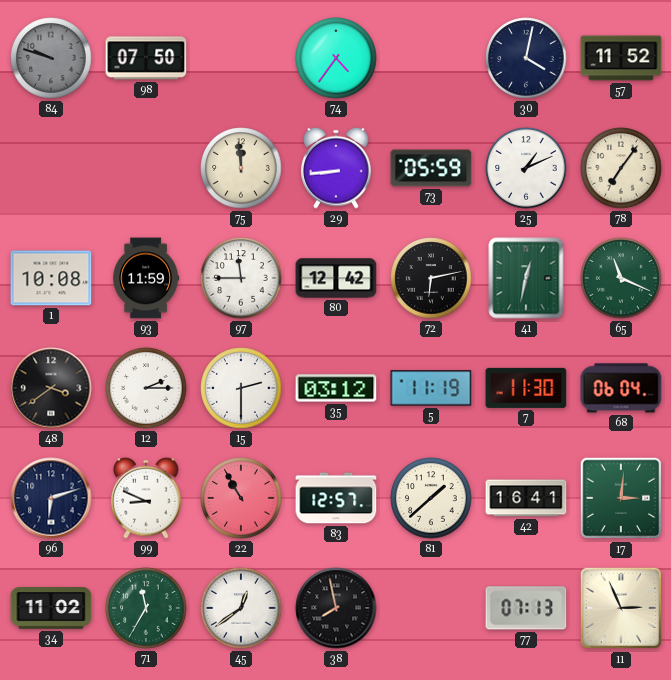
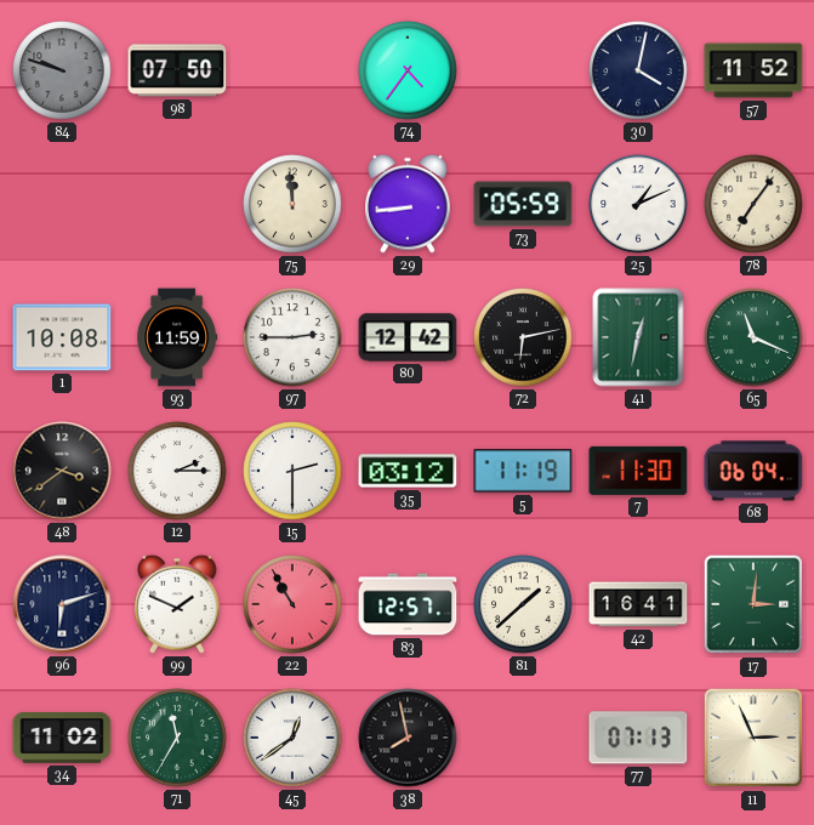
97: 11:45 -> 2:45 (292, 337)
99: 8:49 -> 1:49 (177, 604)
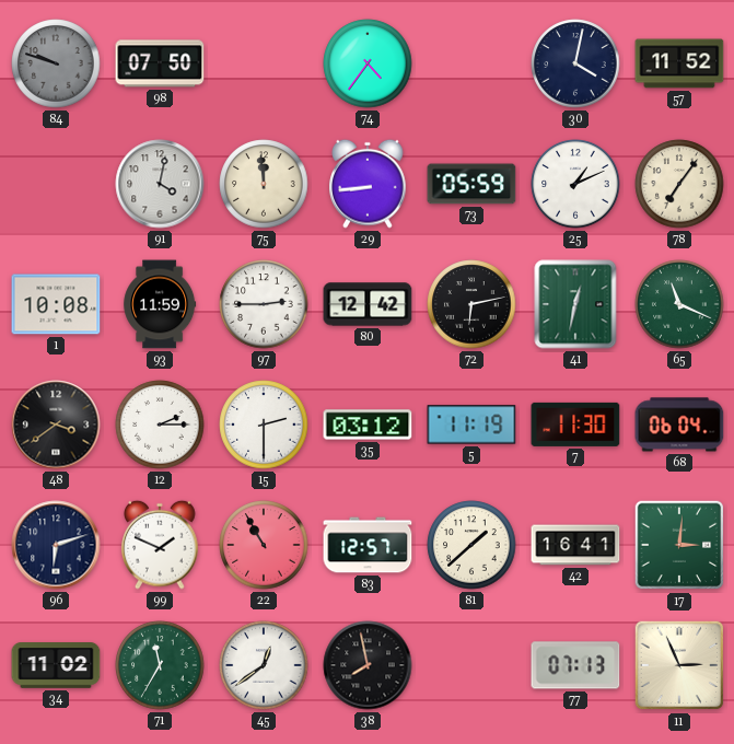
91: none -> 4:02 (160, 184)
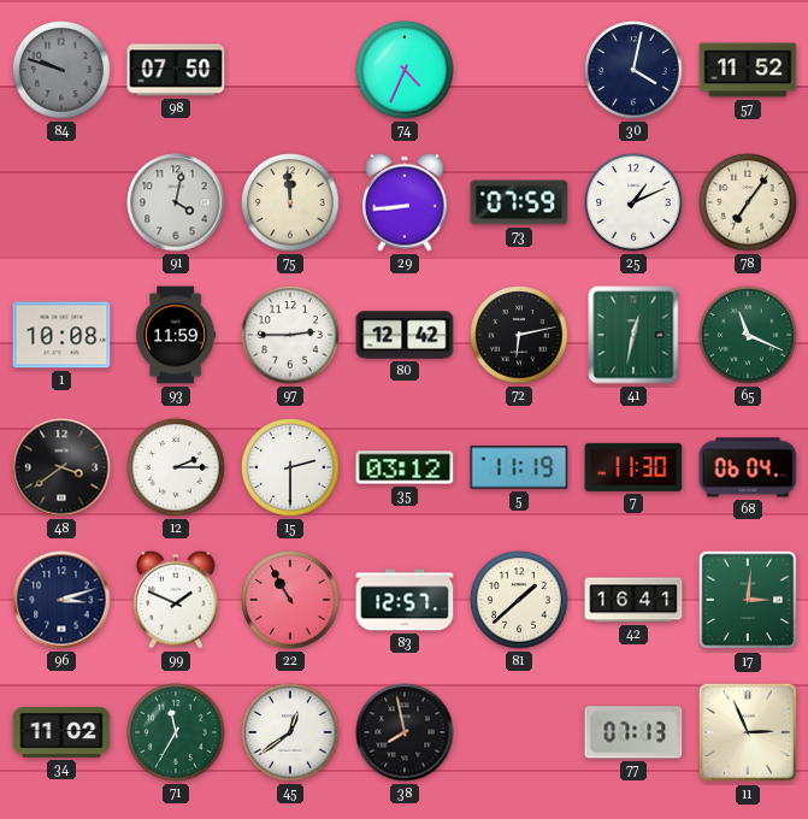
74: 4:36 -> 4:34 (405, 70)
73: 05:59 -> 07:59 (519, 202)
96: 6:12 -> 3:12 (61, 600)
